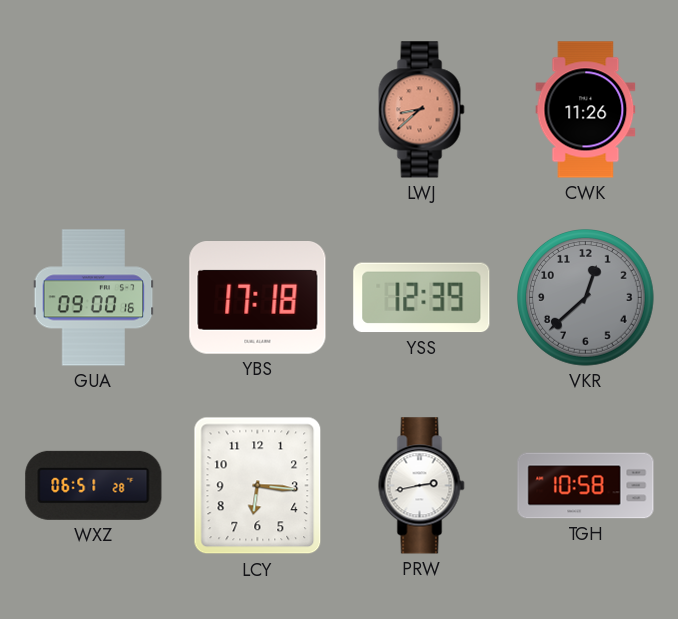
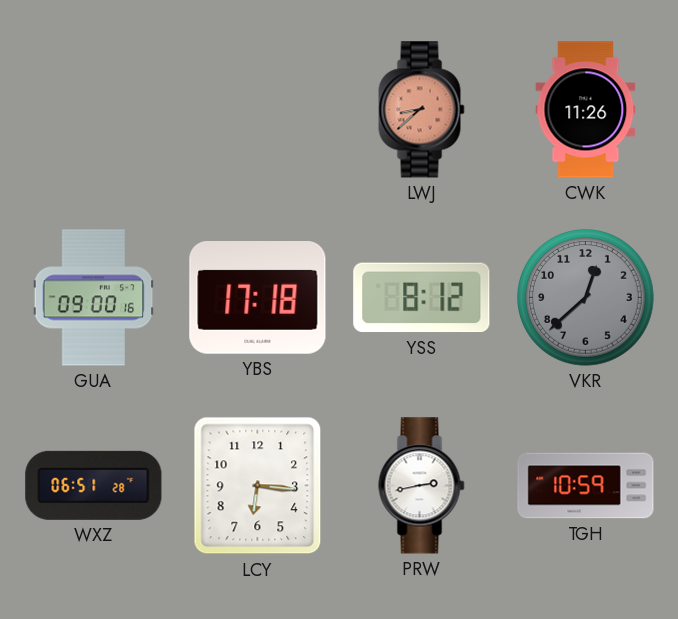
YSS: 12:39 -> 8:12 (422, 298)
TGH: 10:58 -> 10:59 (586, 486)
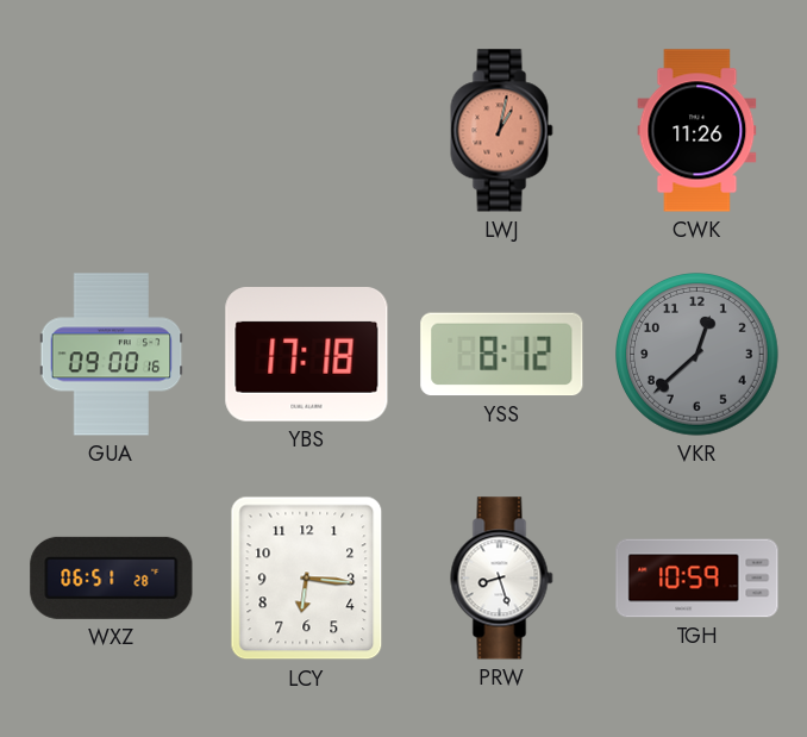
LWJ: 8:38 -> 1:02 (502, 131)
PRW: 2:43 -> 8:27 (502, 579)
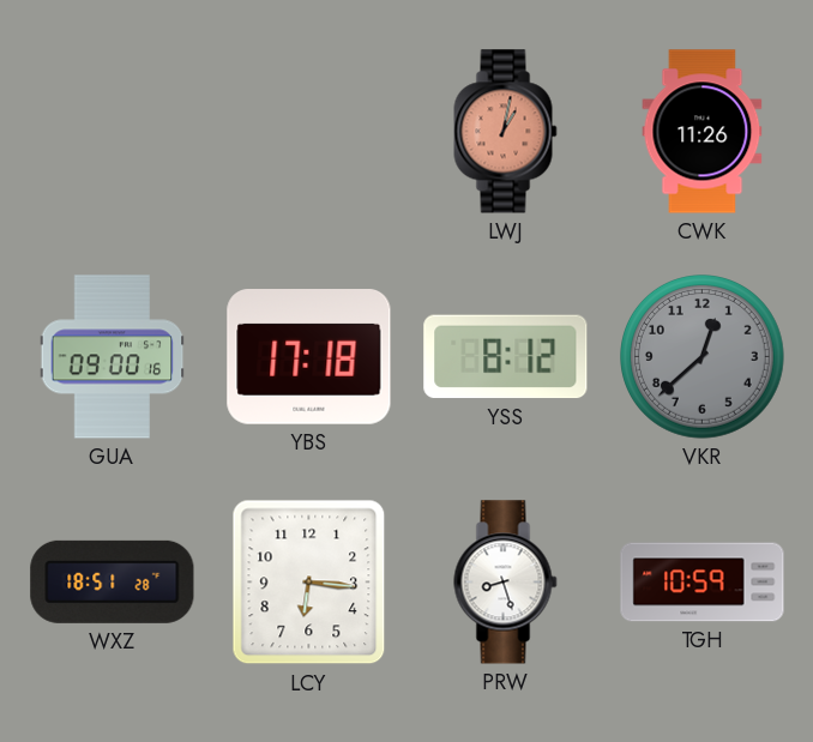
WXZ: 06:51 -> 18:51 (113, 581)
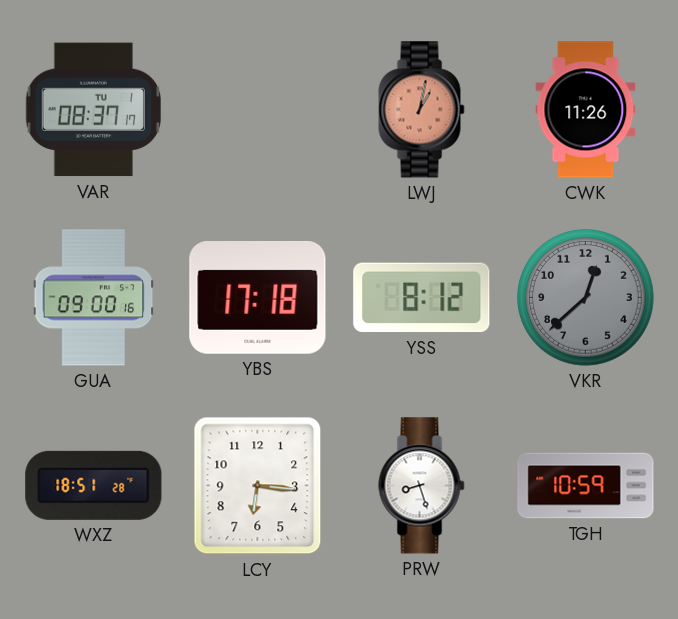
VAR: none -> 08:37 (93, 110)
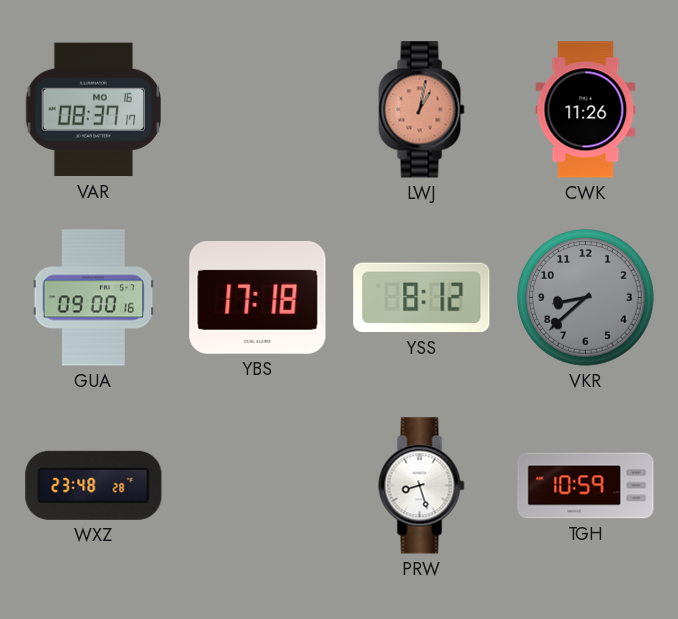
VAR date: TU 1 -> MO 16 (93, 110)
VKR: 12:38 -> 8:38 (586, 298)
WXZ: 18:51 -> 23:48 (94, 485)
LCY: 6:16 -> none (258, 486)
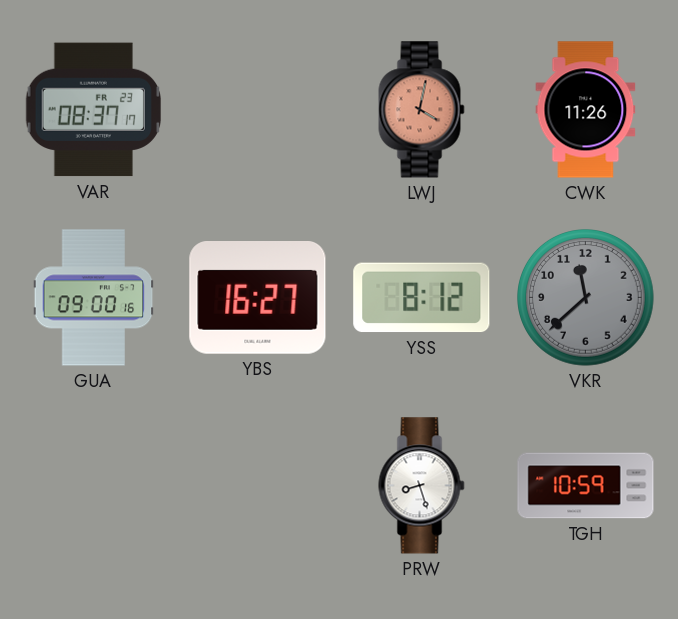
VAR date: MO 16 -> FR 23 (93, 110)
LWJ: 1:02 -> 4:02 (422, 110)
YBS: 17:18 -> 16:27 (258, 298)
VKR: 8:38 -> 11:38 (586, 298)
WXZ: 23:48 -> none (94, 485)
